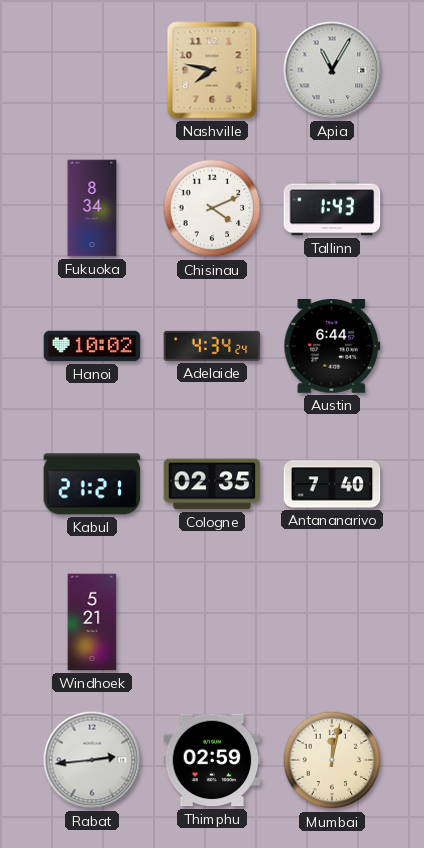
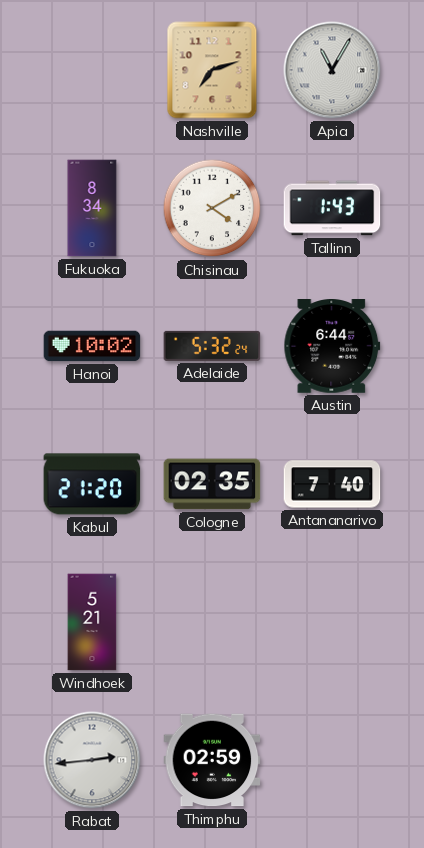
Nashville: 7:47 -> 7:12 (212, 70)
Chisinau: 4:11 -> 4:10 (212, 208)
Adelaide: 4:34 -> 5:32 (212, 346)
Kabul: 21:21 -> 21:20 (92, 484)
Mumbai: 12:02 -> none (332, 760)
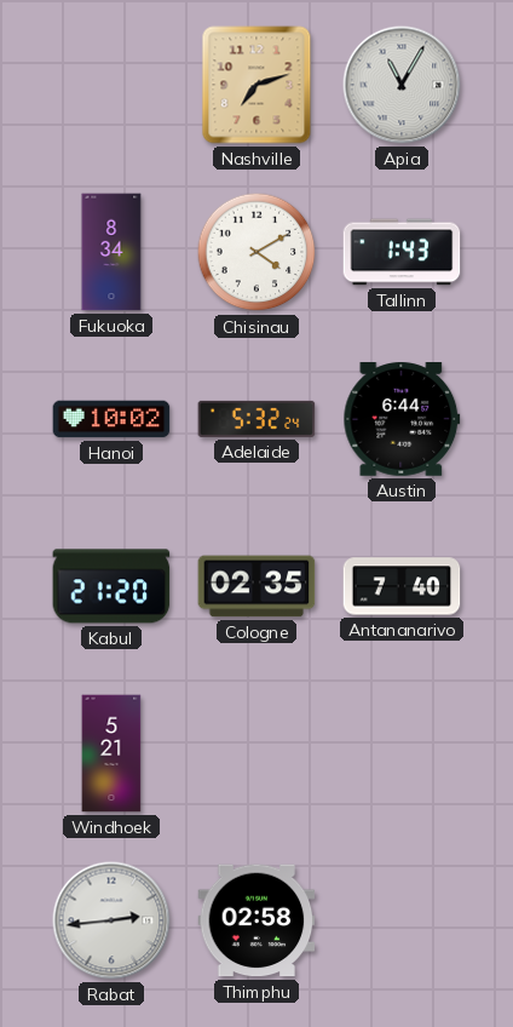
Thimphu: 02:59 -> 02:58 (256, 920)
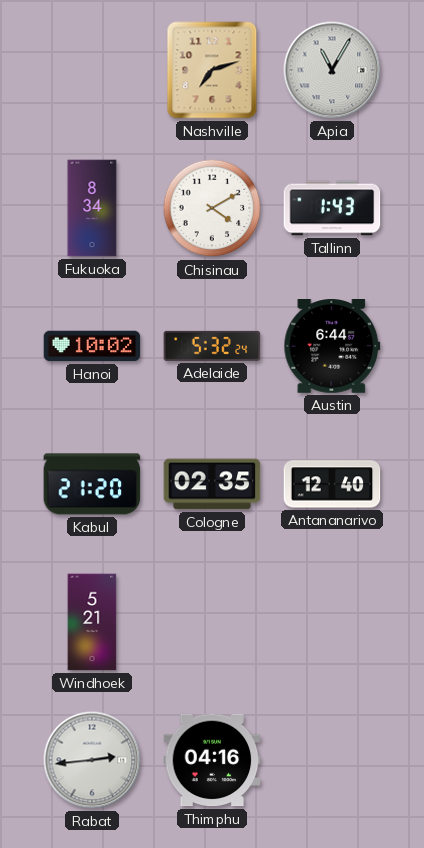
Antananarivo: 7:40 -> 12:40 (332, 484)
Thimphu: 02:58 -> 04:16 (212, 760)
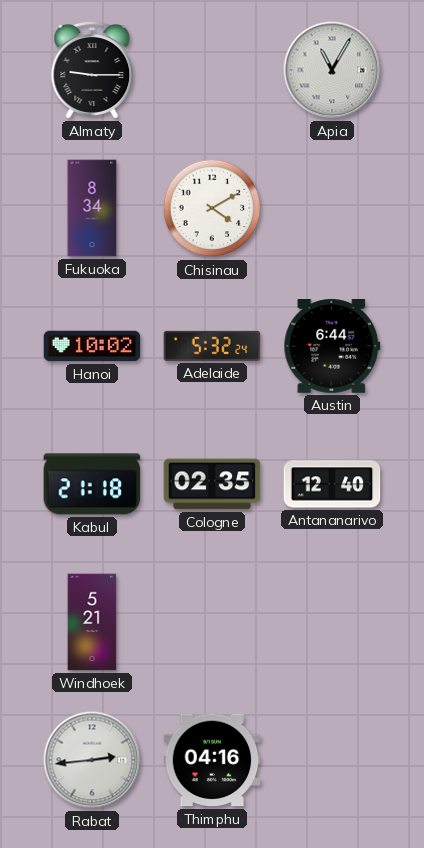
Almaty: none -> 9:15 (92, 70)
Nashville: 7:12 -> none (212, 70)
Tallinn: 1:43 -> none (332, 208)
Kabul: 21:20 -> 21:18 (92, 484)
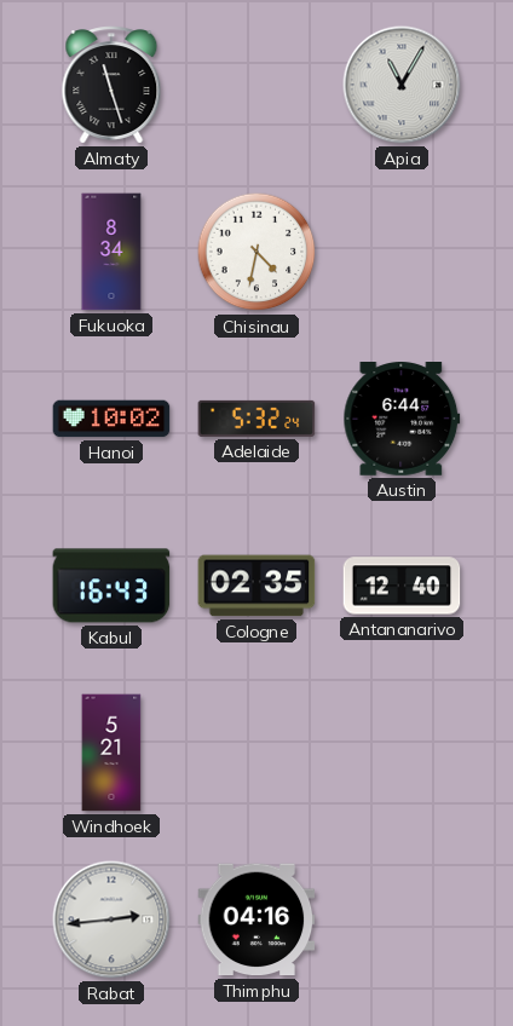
Almaty: 9:15 -> 11:27 (111, 85)
Chisinau: 4:10 -> 4:32 (256, 252)
Kabul: 21:18 -> 16:43 (111, 586)
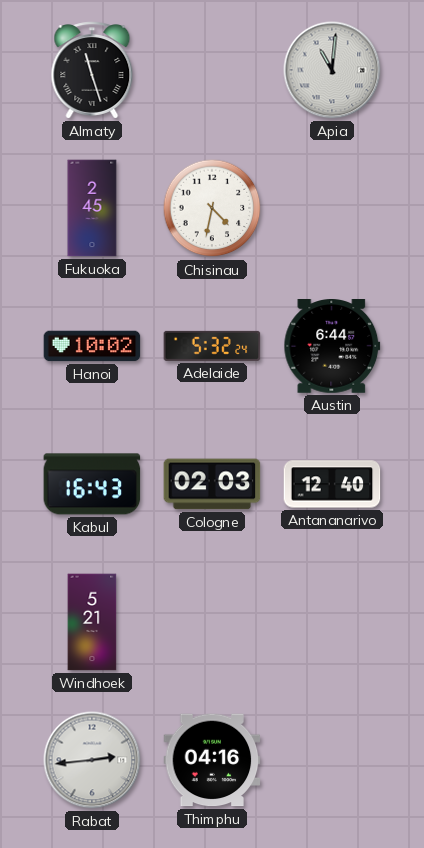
Apia: 11:05 -> 11:01 (332, 70)
Fukuoka: 8:34 -> 2:45 (92, 208)
Cologne: 02:35 -> 02:03 (212, 484)
